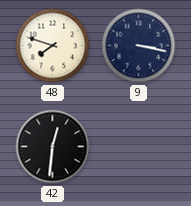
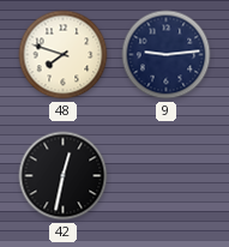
9: 3:17 -> 9:14 (167, 55)
42: 12:31 -> 12:32 (64, 176)
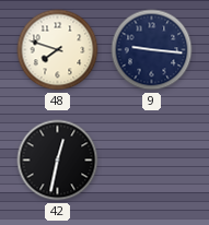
9: 9:14 -> 9:16 (152, 50)
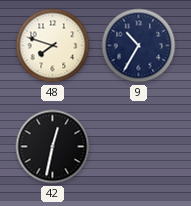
9: 9:16 -> 10:35 (139, 46)
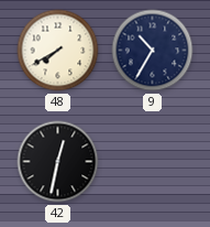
48: 7:48 -> 7:40 (58, 51)
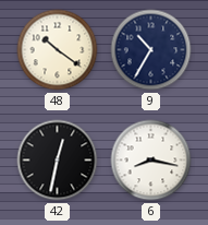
48: 7:40 -> 10:21 (58, 50)
6: none -> 8:17 (151, 161)
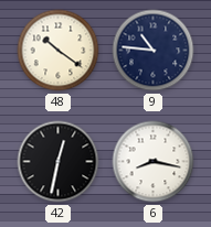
9: 10:35 -> 10:46 (154, 51)
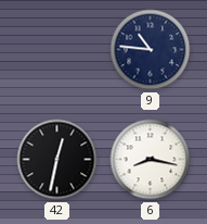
48: 10:21 -> none (59, 51)
